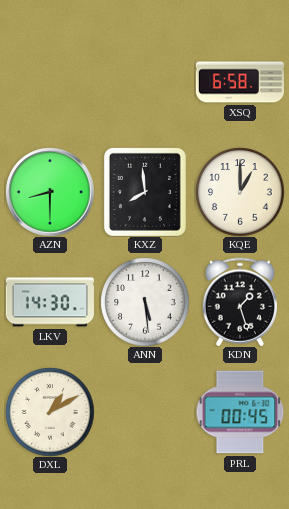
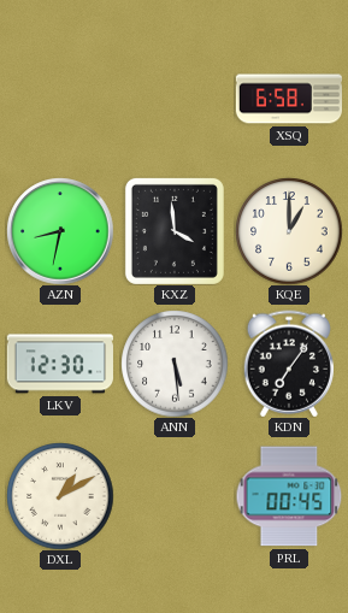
AZN: 8:30 -> 8:32 (60, 231)
KXZ: 7:59 -> 3:59 (175, 231)
LKV: 14:30 -> 12:30 (60, 364)
KDN: 1:27 -> 7:06 (288, 364)
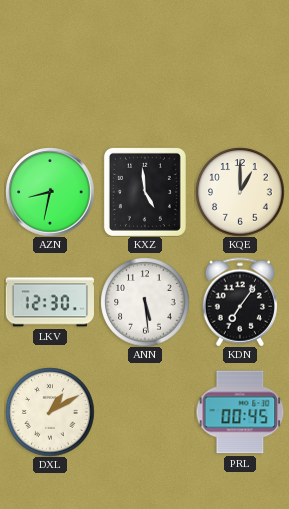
XSQ: 6:58 -> none (288, 99)
KXZ: 3:59 -> 4:59 (145, 192)
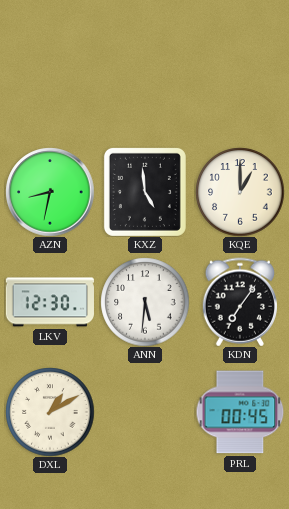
ANN: 5:29 -> 5:31 (145, 302)
